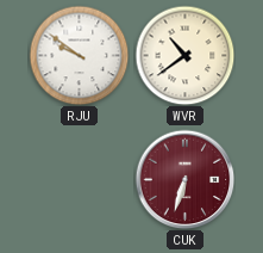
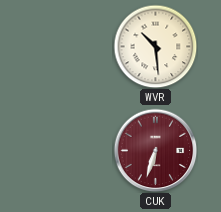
RJU: 9:51 -> none (79, 55)
WVR: 10:39 -> 10:29 (155, 46)
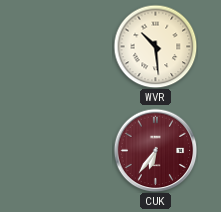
CUK: 6:33 -> 6:36 (155, 150)
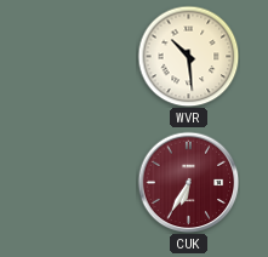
CUK: 6:36 -> 6:35 (188, 182)
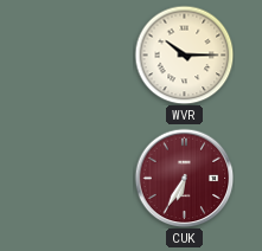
WVR: 10:29 -> 10:15 (184, 54)
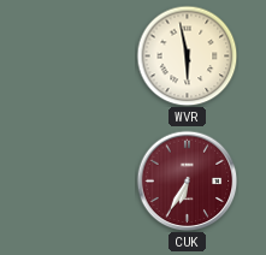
WVR: 10:15 -> 5:58 (187, 55)
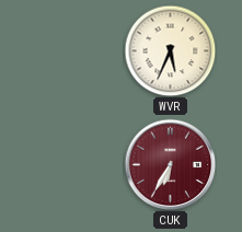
WVR: 5:58 -> 5:34 (170, 50)
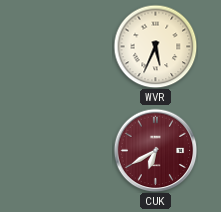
CUK: 6:35 -> 6:40 (155, 150)
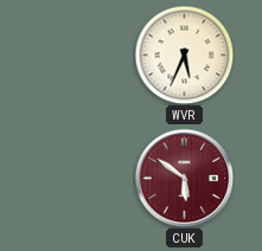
CUK: 6:40 -> 5:51 (184, 178)
